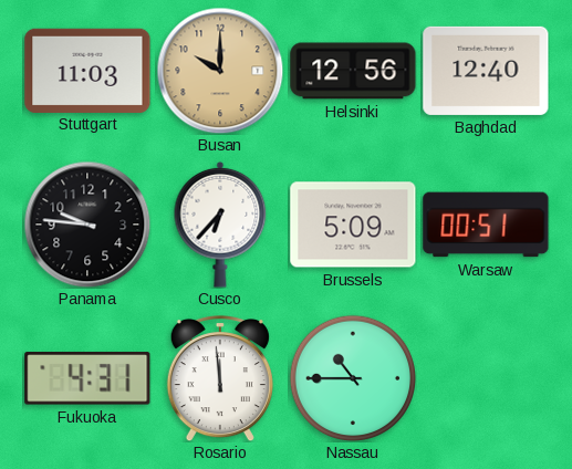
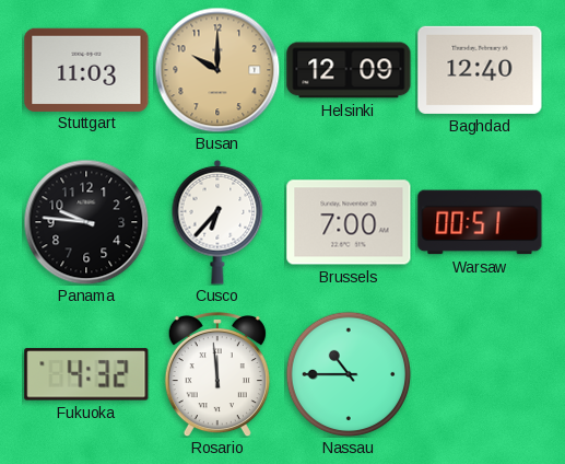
Helsinki: 12:56 -> 12:09 (349, 70)
Brussels: 5:09 -> 7:00 (349, 222)
Fukuoka: 4:31 -> 4:32 (86, 374)
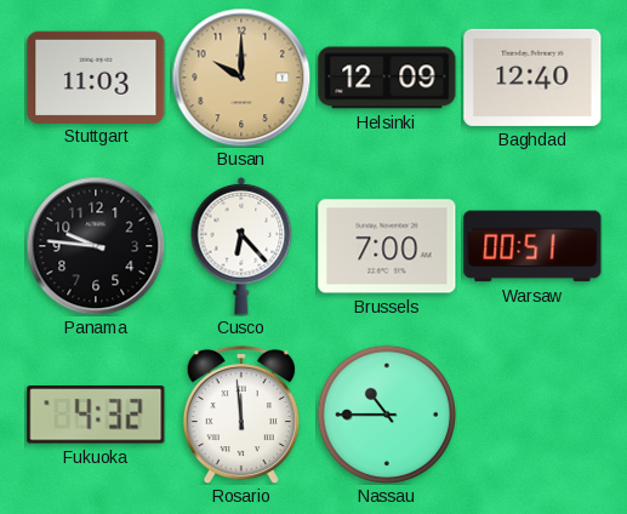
Cusco: 6:37 -> 6:23 (241, 246)
